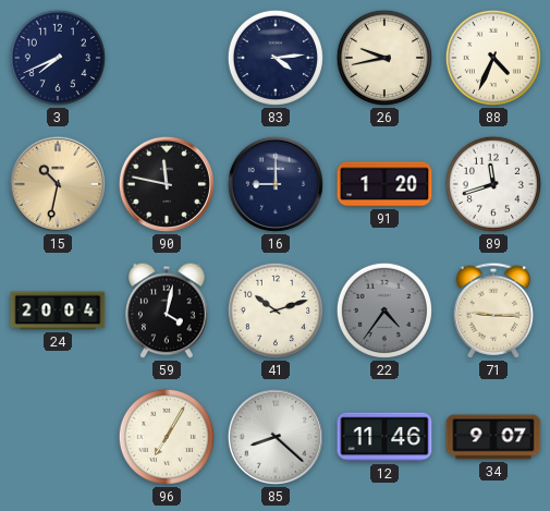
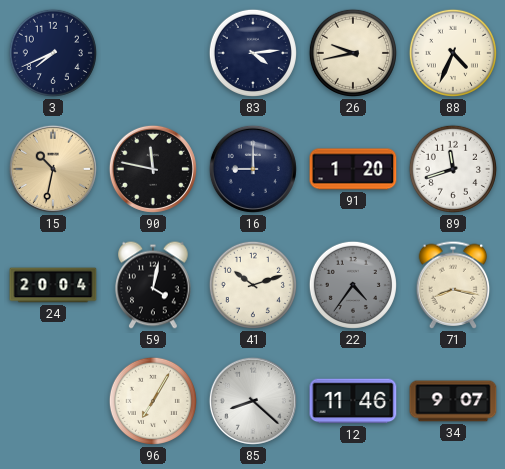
71: 9:15 -> 8:17 (453, 285)
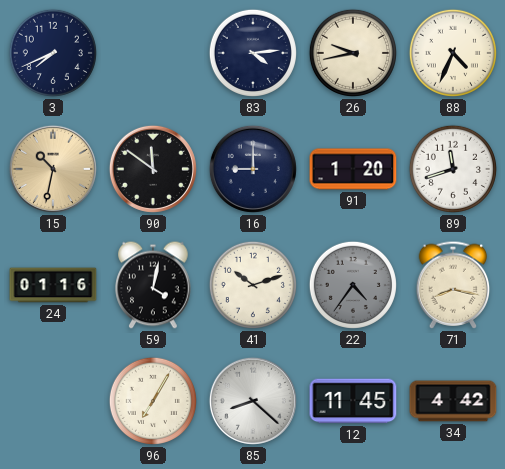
90: 11:47 -> 11:51 (153, 169)
24: 20:04 -> 01:16 (53, 285)
12: 11:46 -> 11:45 (353, 401)
34: 9:07 -> 4:42 (453, 401)
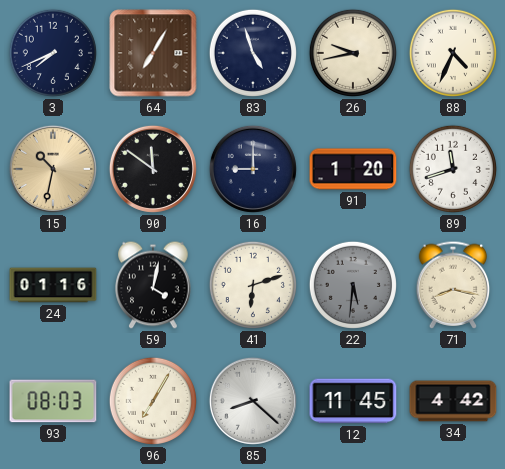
64: none -> 7:05 (153, 53)
83: 4:14 -> 4:57 (253, 53)
41: 10:12 -> 6:12 (253, 285)
22: 4:36 -> 5:31 (353, 285)
93: none -> 08:03 (53, 401)
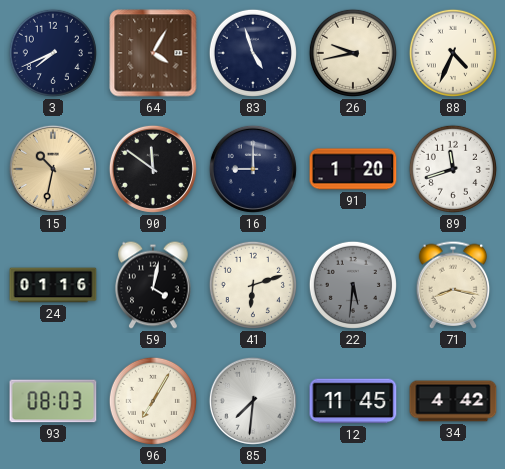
64: 7:05 -> 4:05 (153, 53)
85: 8:22 -> 7:31 (253, 401)
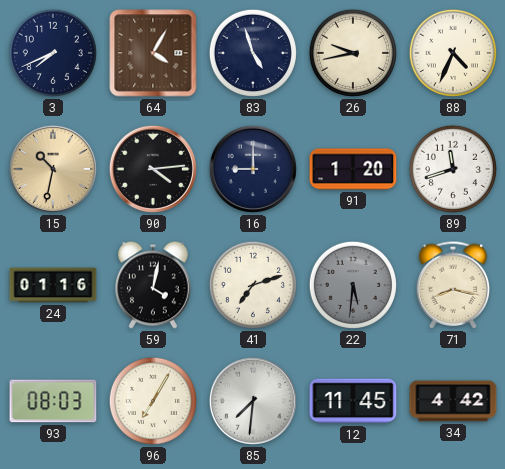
90: 11:51 -> 4:14 (153, 169)
41: 6:12 -> 7:12 (253, 285)
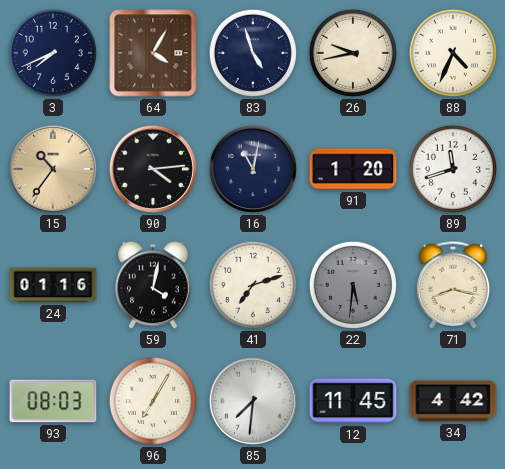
15: 10:32 -> 10:36 (53, 169)
16: 9:00 -> 11:02 (253, 169)
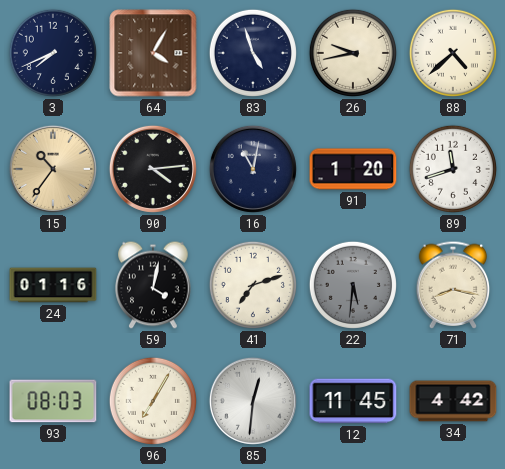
88: 4:34 -> 4:38 (453, 53)
85: 7:31 -> 12:31 (253, 401)
